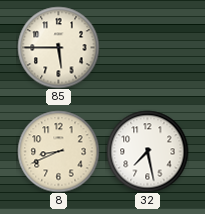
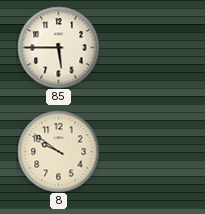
8: 8:41 -> 9:51 (58, 151)
32: 7:28 -> none (147, 151)
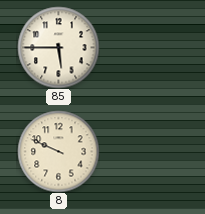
8: 9:51 -> 9:49 (58, 151)
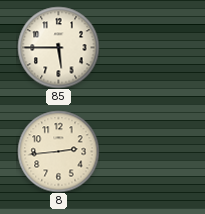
8: 9:49 -> 2:44 (58, 151)
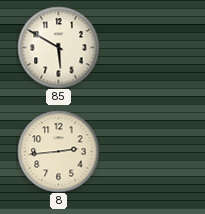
85: 5:45 -> 5:50 (58, 47)
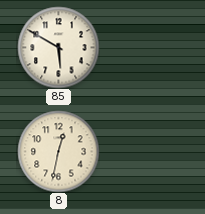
8: 2:44 -> 12:32 (58, 151)
